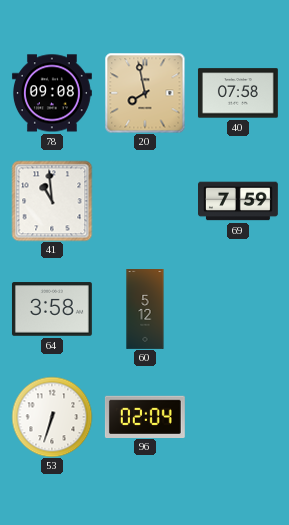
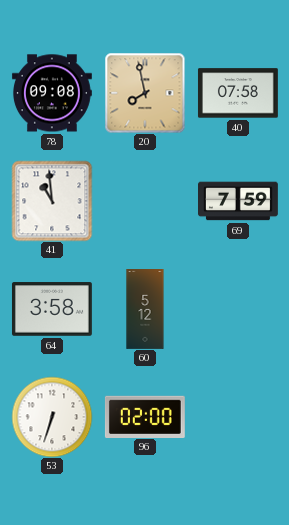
96: 02:04 -> 02:00 (145, 416)
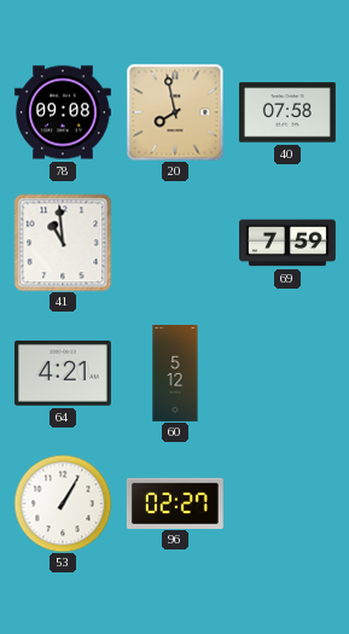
64: 3:58 -> 4:21 (63, 373)
53: 6:33 -> 1:05 (63, 504)
96: 02:00 -> 02:27 (175, 502)
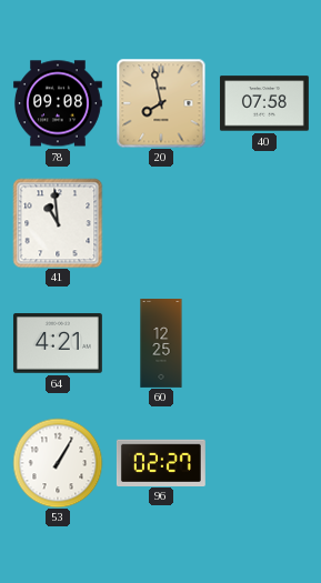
69: 7:59 -> none (289, 243)
60: 5:12 -> 12:25 (161, 344)
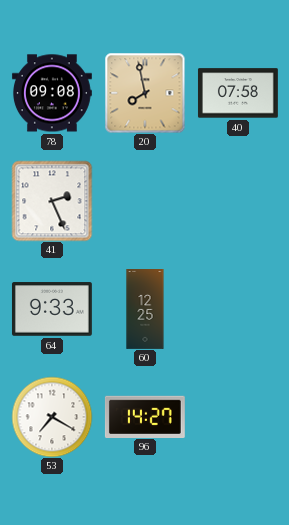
41: 10:59 -> 2:26 (52, 201)
64: 4:21 -> 9:33 (52, 309)
53: 1:05 -> 7:20 (52, 417)
96: 02:27 -> 14:27 (145, 416)
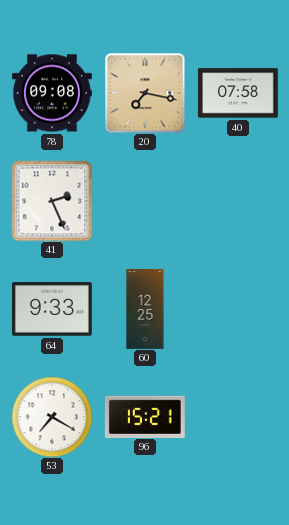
20: 7:58 -> 7:17 (145, 93)
96: 14:27 -> 15:21 (145, 416)
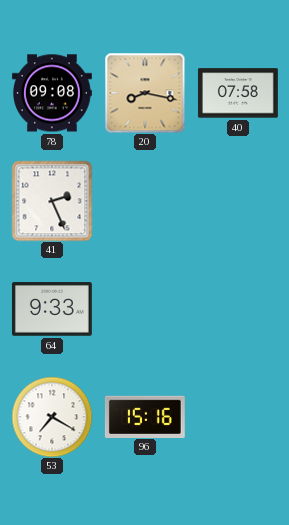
20: 7:17 -> 8:17 (145, 93)
60: 12:25 -> none (145, 310)
96: 15:21 -> 15:16 (145, 416)
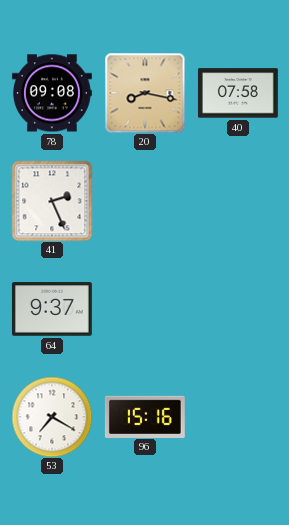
64: 9:33 -> 9:37 (52, 309)
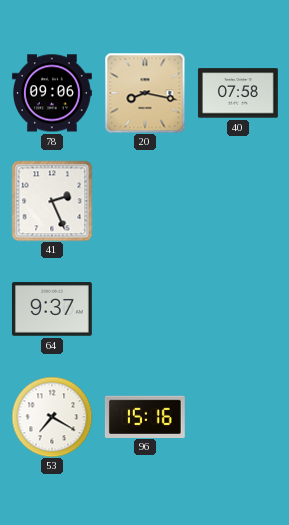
78: 09:08 -> 09:06 (52, 93)
